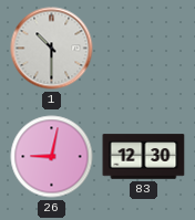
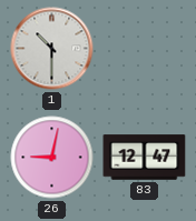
83: 12:30 -> 12:47 (145, 158)
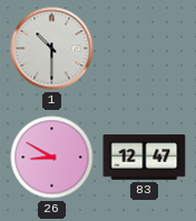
26: 9:02 -> 8:50 (52, 158)
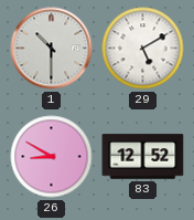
29: none -> 5:10 (143, 49)
83: 12:47 -> 12:52 (143, 157)
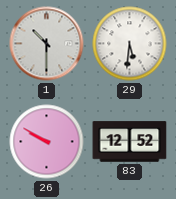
29: 5:10 -> 5:31 (130, 44)
26: 8:50 -> 9:50 (47, 142)
